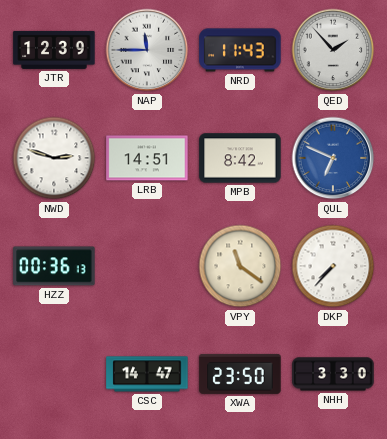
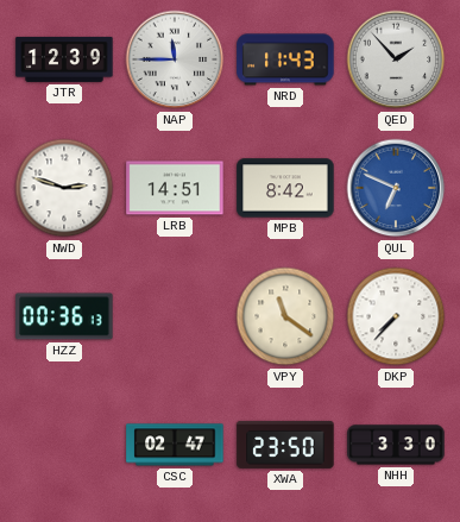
CSC: 14:47 -> 02:47 (175, 445)
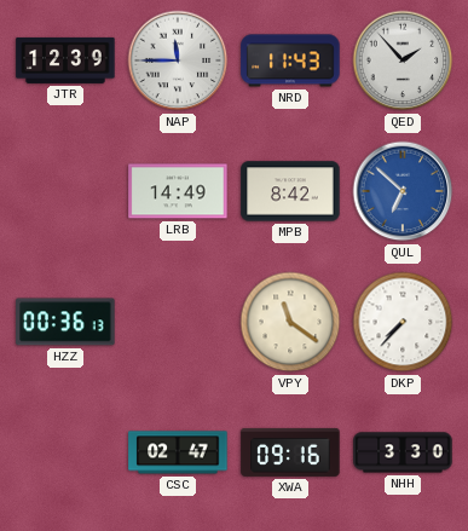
NWD: 2:48 -> none (64, 188)
LRB: 14:51 -> 14:49 (178, 191)
QUL: 6:49 -> 6:52 (403, 191)
XWA: 23:50 -> 09:16 (290, 452)
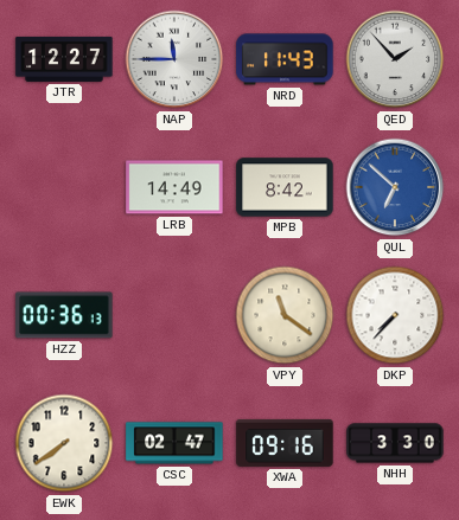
JTR: 12:39 -> 12:27 (64, 59)
EWK: none -> 7:39 (64, 443)
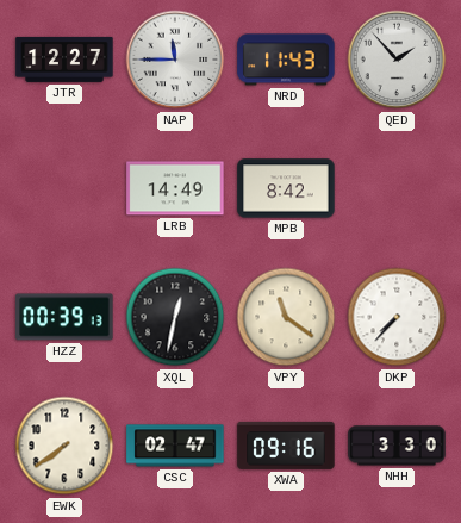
QUL: 6:52 -> none (395, 187)
HZZ: 00:36 -> 00:39 (64, 317)
XQL: none -> 12:32 (175, 317)
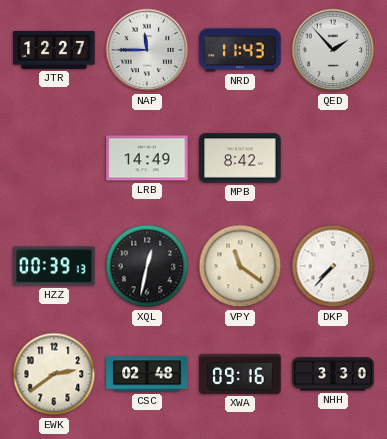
EWK: 7:39 -> 2:39 (54, 374)
CSC: 02:47 -> 02:48 (147, 374)
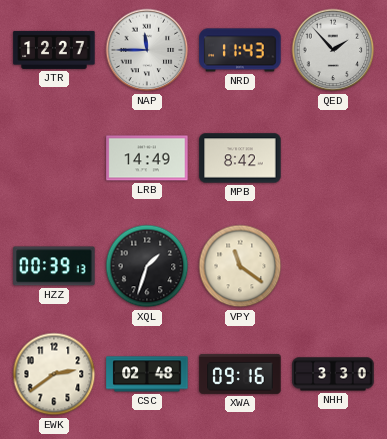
XQL: 12:32 -> 1:33 (147, 266)
DKP: 7:37 -> none (333, 266)
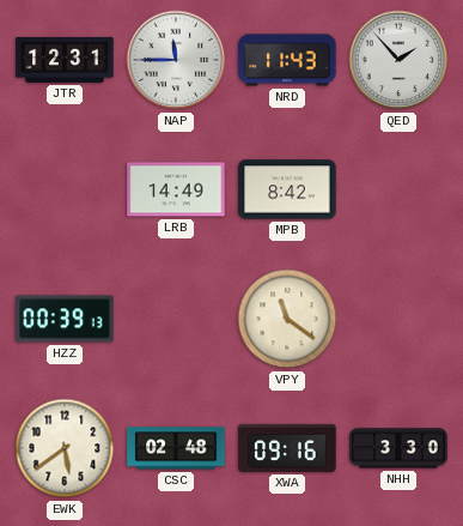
JTR: 12:27 -> 12:31 (65, 60)
XQL: 1:33 -> none (147, 266)
EWK: 2:39 -> 5:39 (65, 448)
